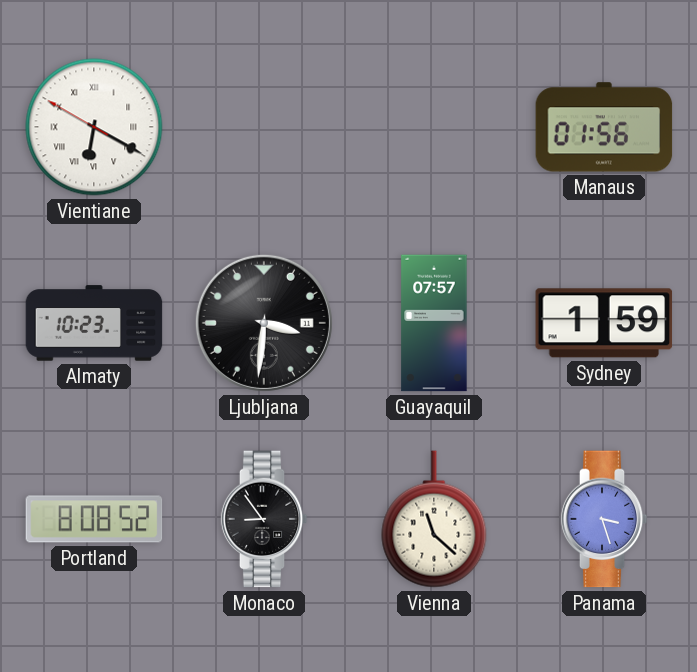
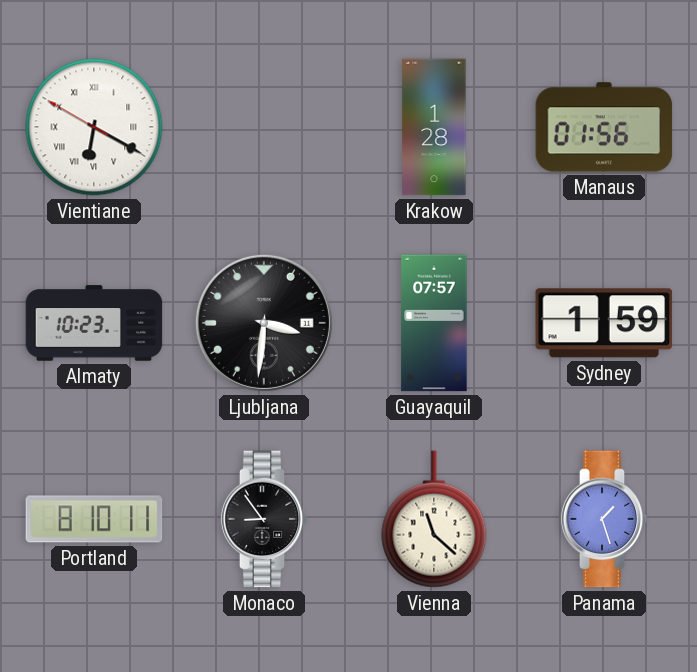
Krakow: none -> 1:28 (434, 127)
Portland: 8:08 -> 8:10 (94, 519)
Panama: 3:27 -> 1:27 (604, 519)
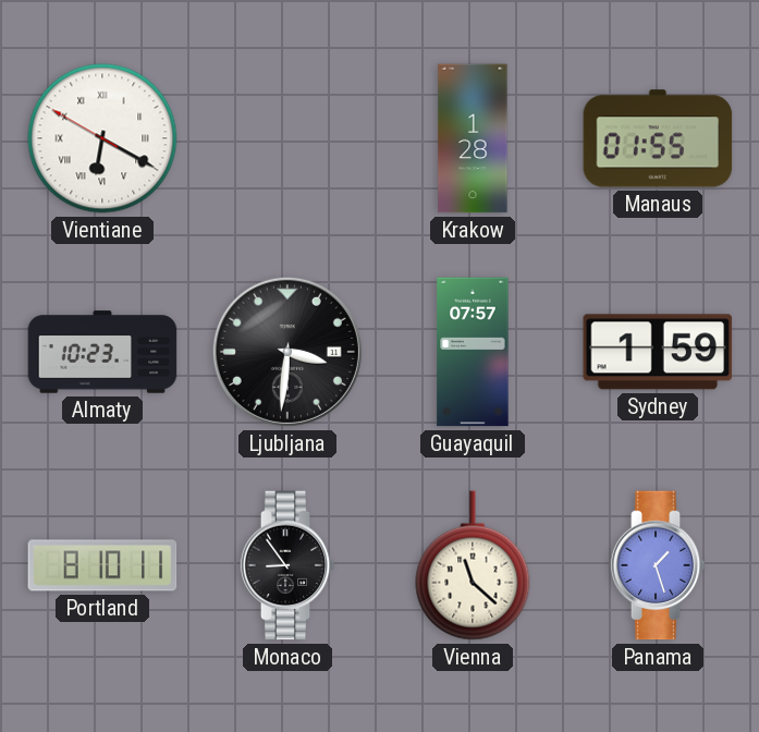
Manaus: 01:56 -> 01:55 (658, 138)
